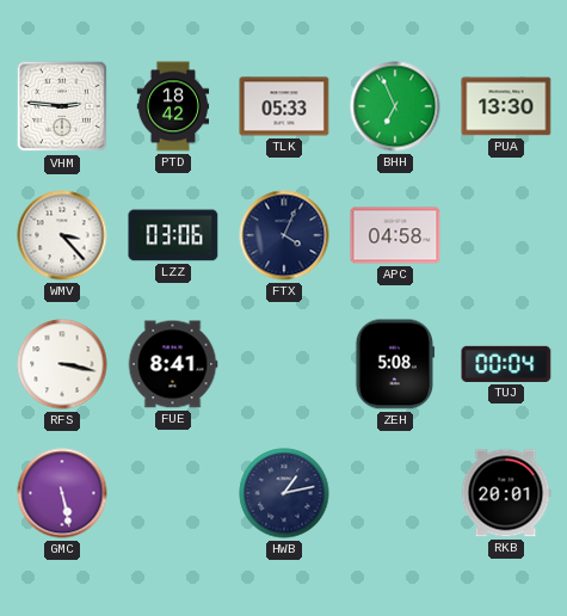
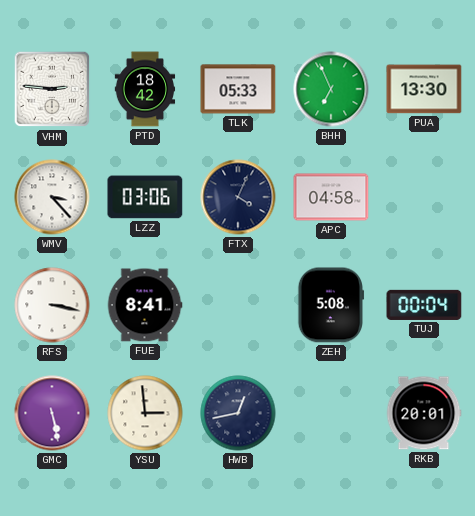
YSU: none -> 2:59 (145, 413)
HWB: 1:13 -> 12:43 (238, 413)
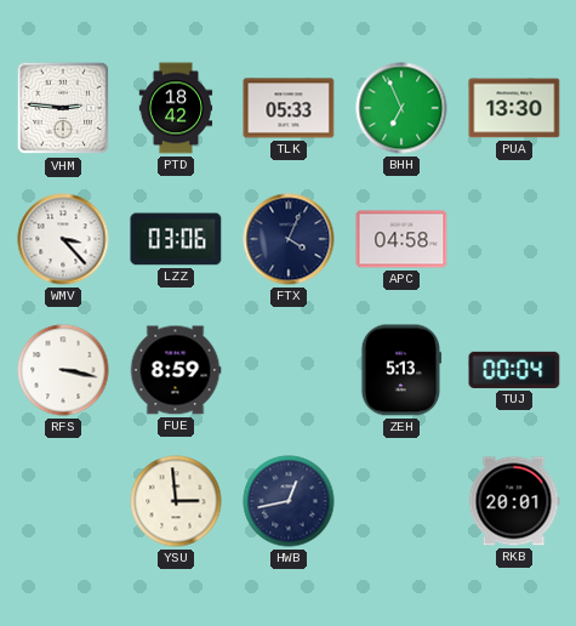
FUE: 8:41 -> 8:59 (176, 370)
ZEH: 5:08 -> 5:13 (401, 370)
GMC: 5:28 -> none (52, 413)
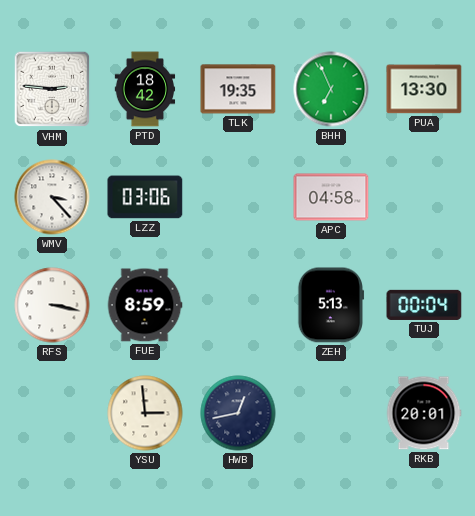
TLK: 05:33 -> 19:35 (238, 89)
FTX: 4:04 -> none (289, 239)
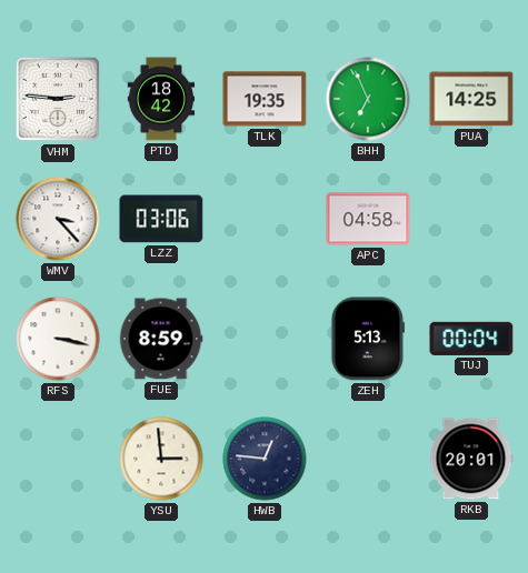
PUA: 13:30 -> 14:25 (471, 99)
HWB: 12:43 -> 12:46 (265, 459)
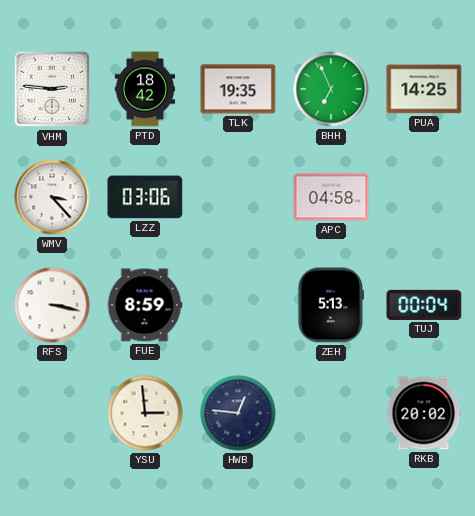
RKB: 20:01 -> 20:02 (424, 413)
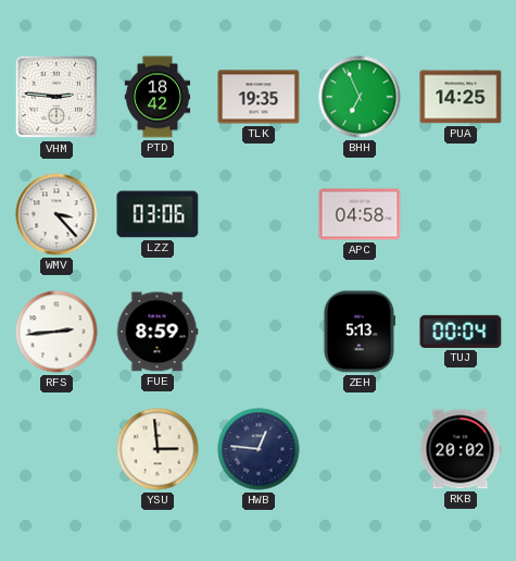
RFS: 3:17 -> 2:44 (56, 332)
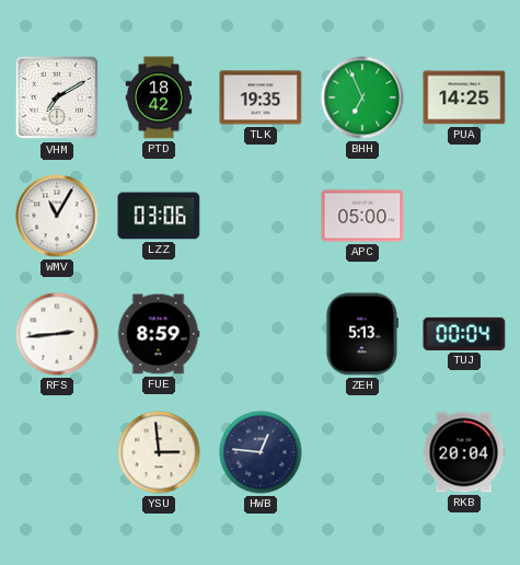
VHM: 2:46 -> 7:10 (57, 97)
WMV: 3:23 -> 11:05 (57, 216)
APC: 04:58 -> 05:00 (362, 216)
RKB: 20:02 -> 20:04 (464, 452)
